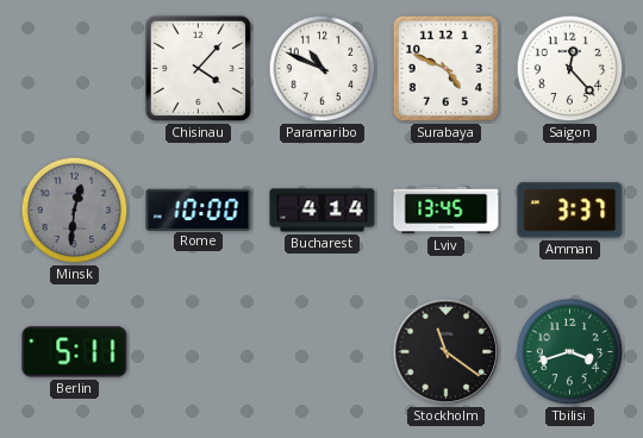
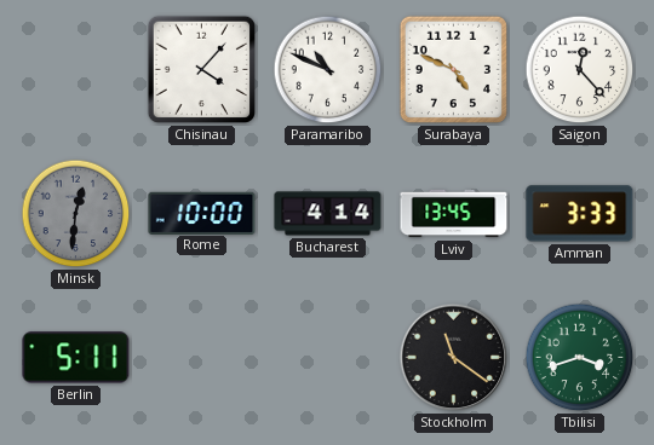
Amman: 3:37 -> 3:33 (580, 214)
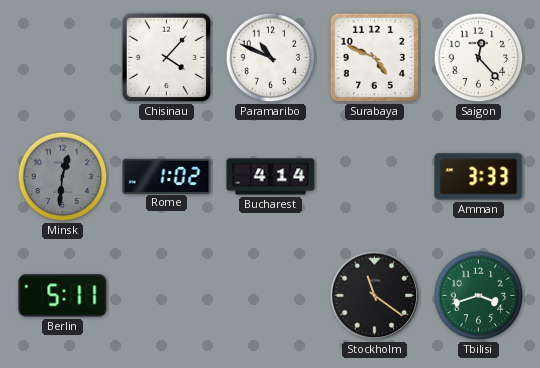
Rome: 10:00 -> 1:02 (167, 176)
Lviv: 13:45 -> none (454, 214)
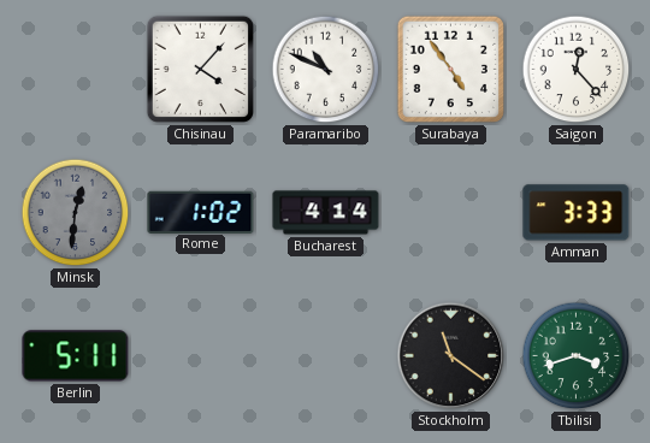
Surabaya: 4:49 -> 4:54 (450, 69)
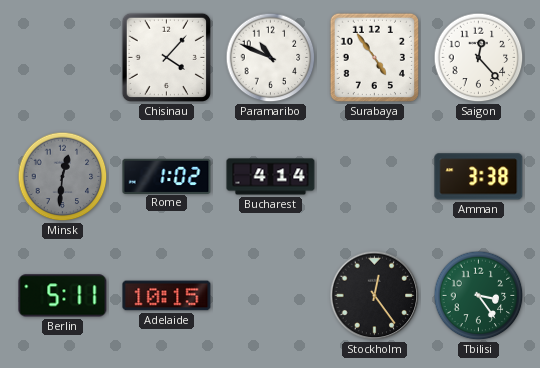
Amman: 3:33 -> 3:38 (479, 177)
Adelaide: none -> 10:15 (167, 296)
Stockholm: 11:21 -> 12:24 (375, 296)
Tbilisi: 3:42 -> 3:24 (479, 296)
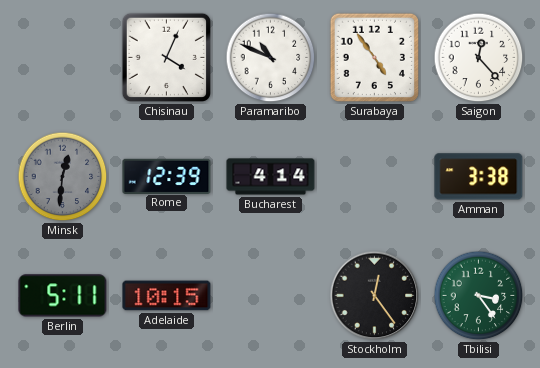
Chisinau: 4:07 -> 4:04 (166, 57)
Rome: 1:02 -> 12:39 (167, 176)
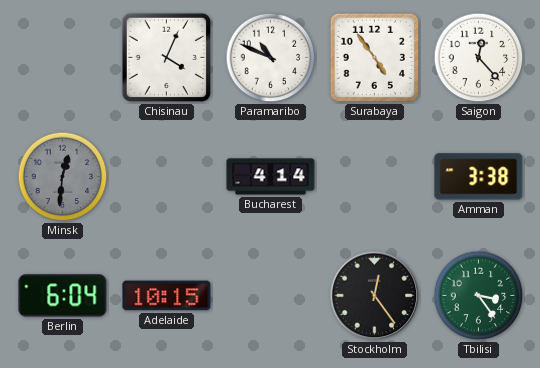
Rome: 12:39 -> none (167, 176)
Berlin: 5:11 -> 6:04 (63, 296)
